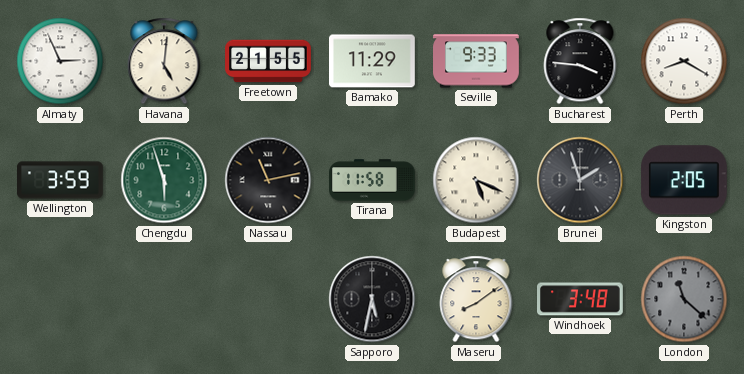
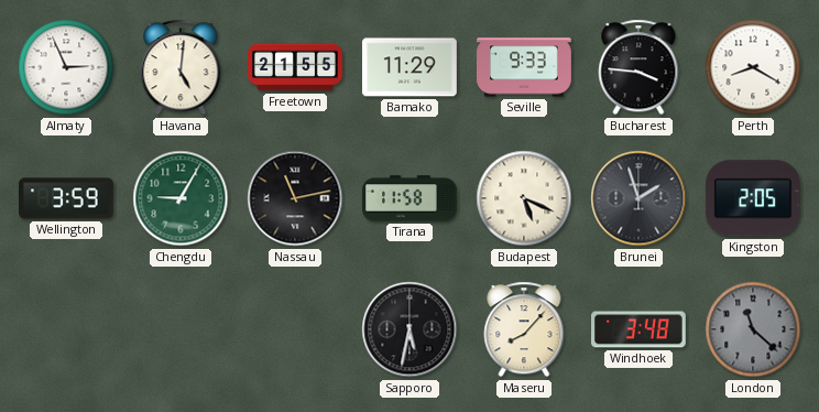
Chengdu: 5:57 -> 9:05 (181, 198)
Maseru: 8:09 -> 8:07 (524, 329)
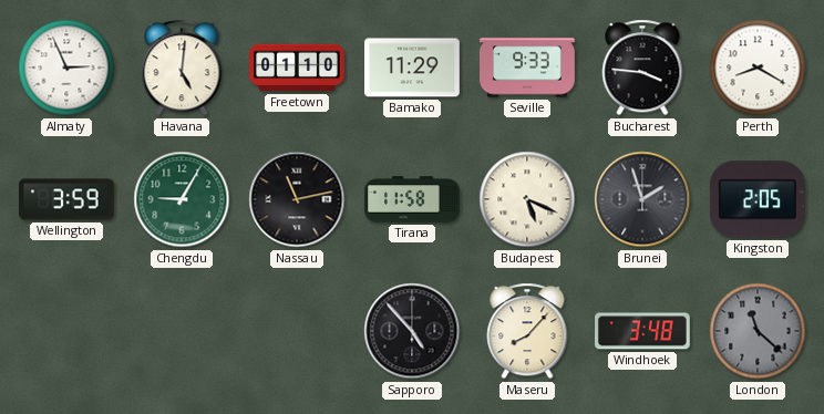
Freetown: 21:55 -> 01:10 (297, 68)
Sapporo: 5:32 -> 4:53 (412, 331)
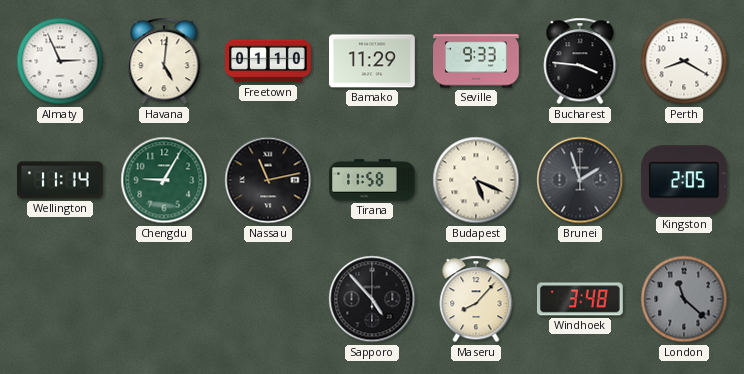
Wellington: 3:59 -> 11:14 (61, 180)
